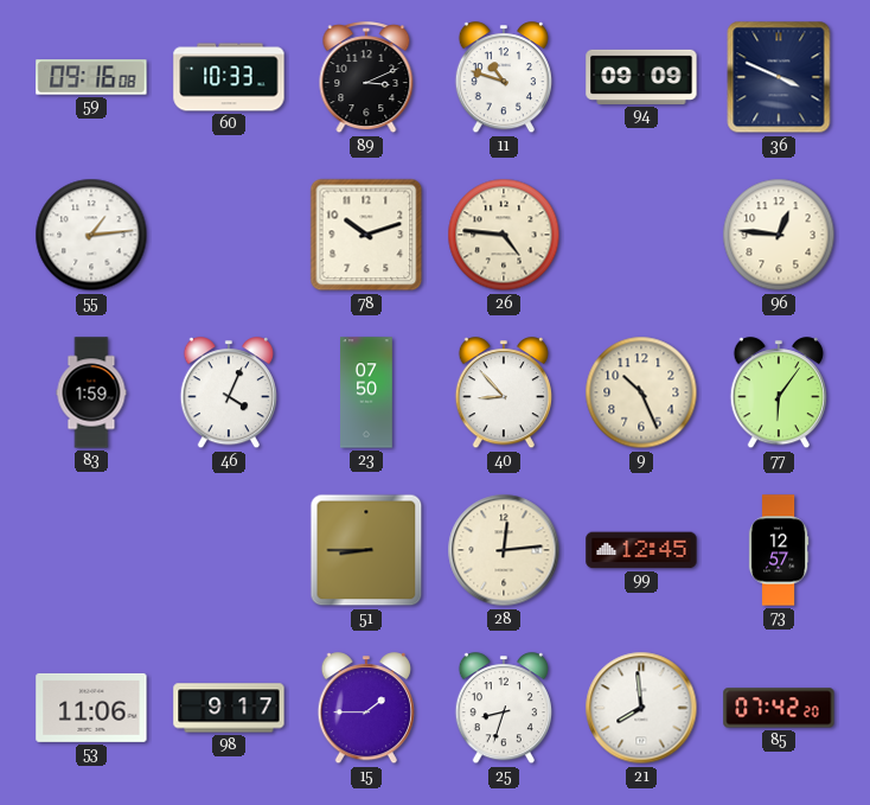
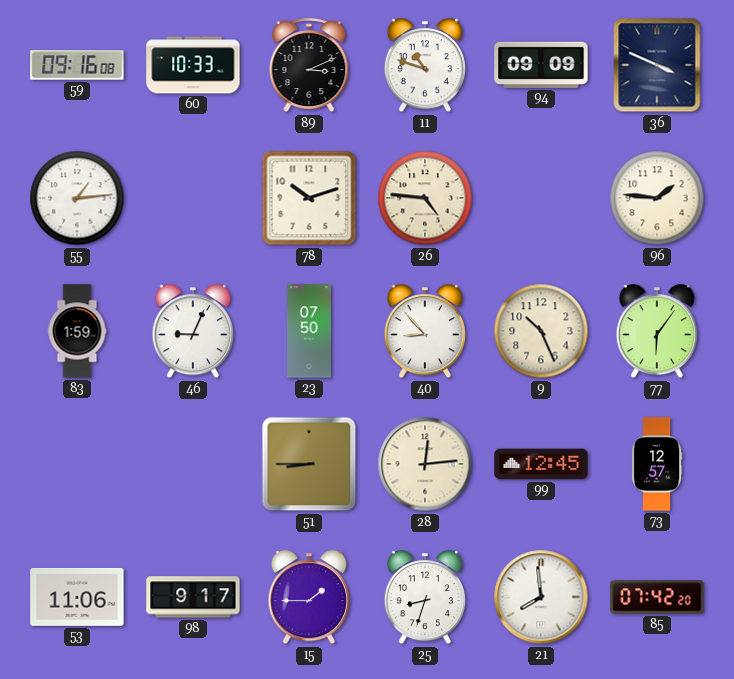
96: 12:46 -> 1:46 (657, 198)
46: 4:04 -> 9:04 (192, 332)
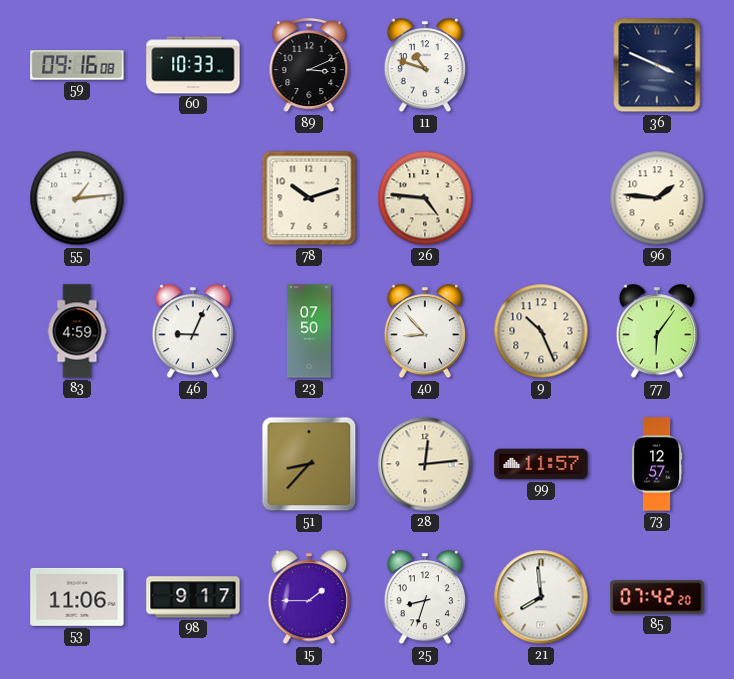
94: 09:09 -> none (541, 65)
83: 1:59 -> 4:59 (77, 331)
51: 8:45 -> 8:37 (309, 464)
99: 12:45 -> 11:57 (541, 464)
